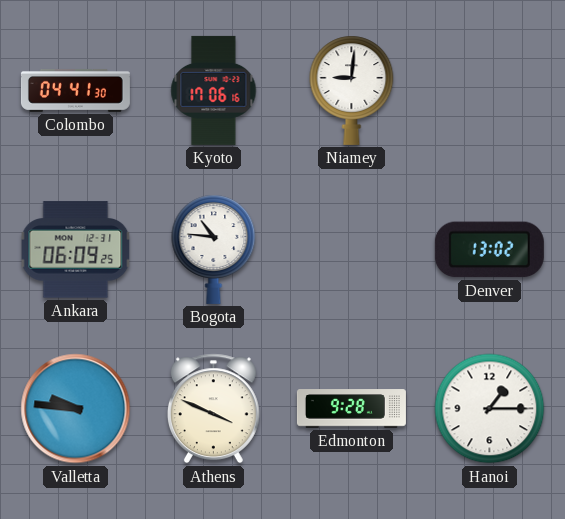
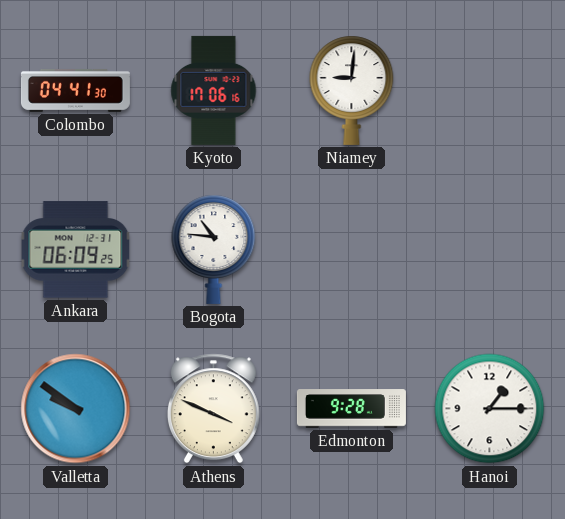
Denver: 13:02 -> none (489, 250)
Valletta: 9:46 -> 9:51 (76, 409)
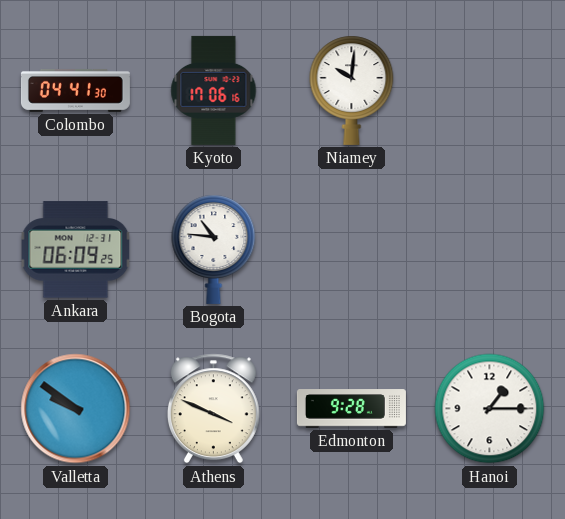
Niamey: 9:01 -> 10:01 (352, 90)
